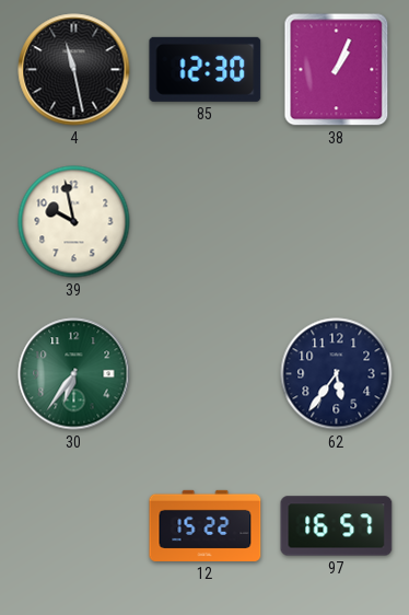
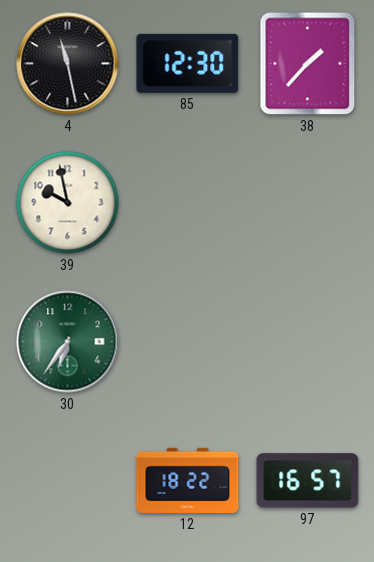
38: 1:04 -> 1:37 (308, 64)
62: 5:36 -> none (337, 374)
12: 15:22 -> 18:22 (188, 480)
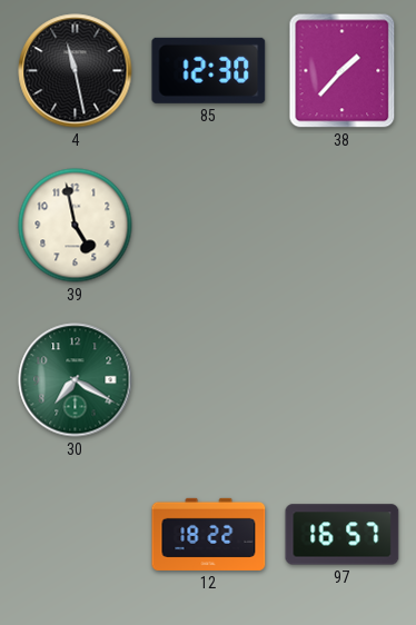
39: 9:58 -> 4:58 (76, 226)
30: 6:36 -> 7:20 (76, 380)
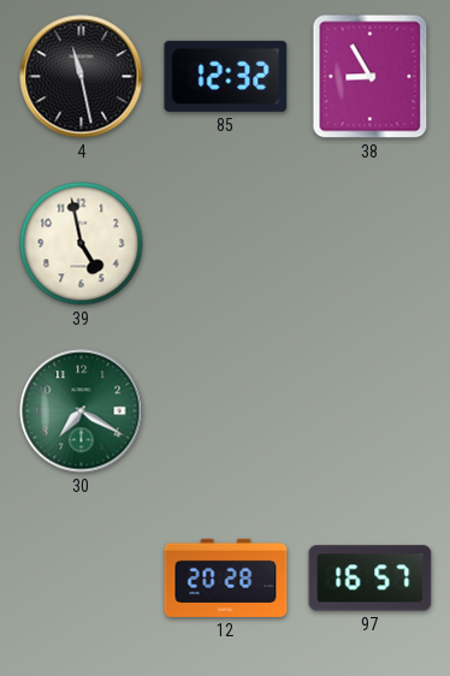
85: 12:30 -> 12:32 (226, 76)
38: 1:37 -> 8:55 (371, 77)
12: 18:22 -> 20:28 (226, 577)
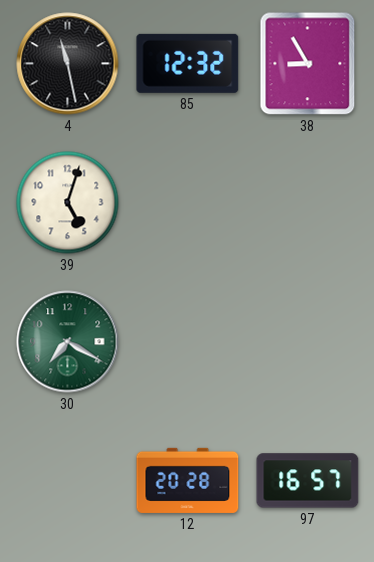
39: 4:58 -> 5:03 (68, 203)
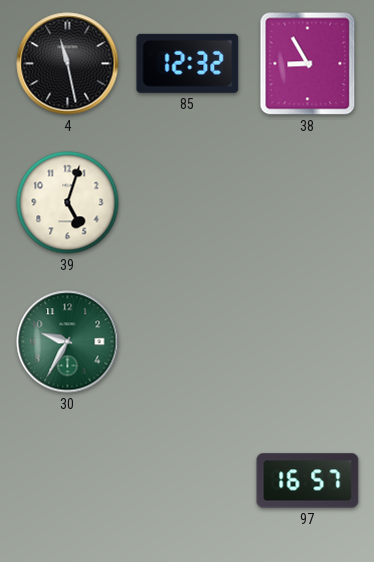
30: 7:20 -> 9:35 (68, 342)
12: 20:28 -> none (188, 480)
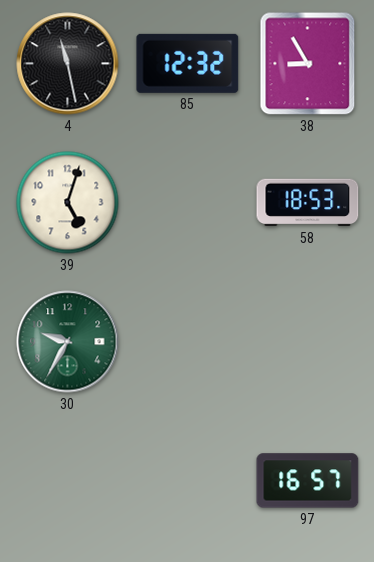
58: none -> 18:53 (308, 203)
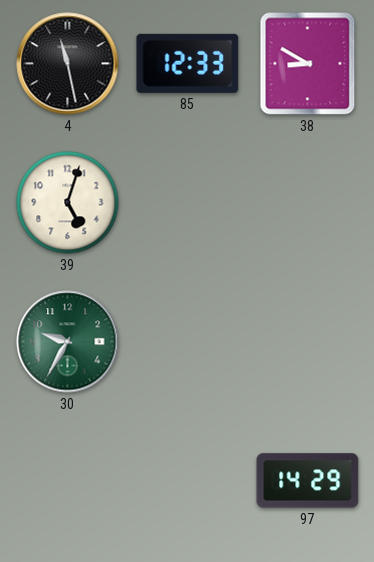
85: 12:32 -> 12:33 (188, 63)
38: 8:55 -> 8:50 (308, 64)
58: 18:53 -> none (308, 203)
97: 16:57 -> 14:29 (308, 481)
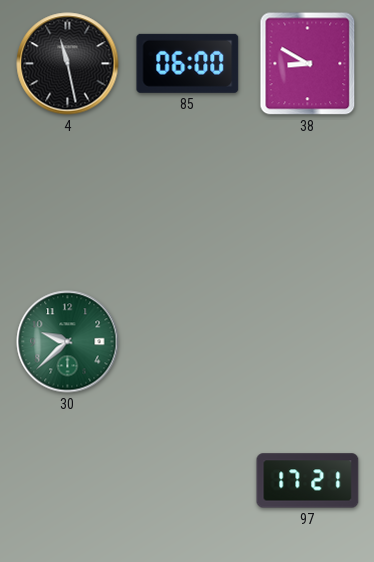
85: 12:33 -> 06:00 (188, 63)
39: 5:03 -> none (68, 203)
30: 9:35 -> 9:38 (68, 342)
97: 14:29 -> 17:21 (308, 481)
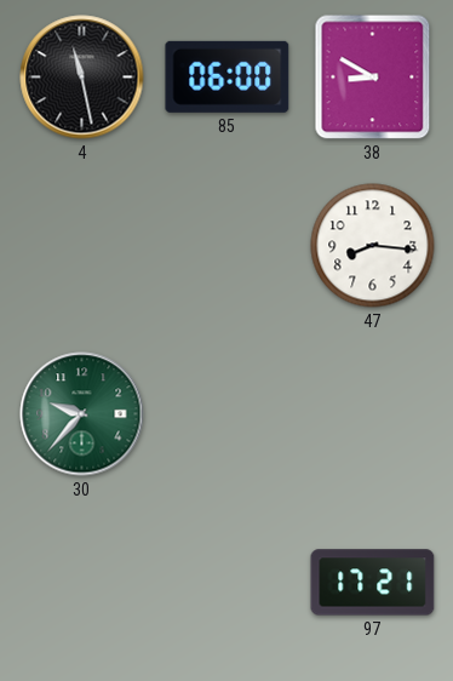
47: none -> 8:16 (373, 246)
30: 9:38 -> 9:37 (82, 414)
